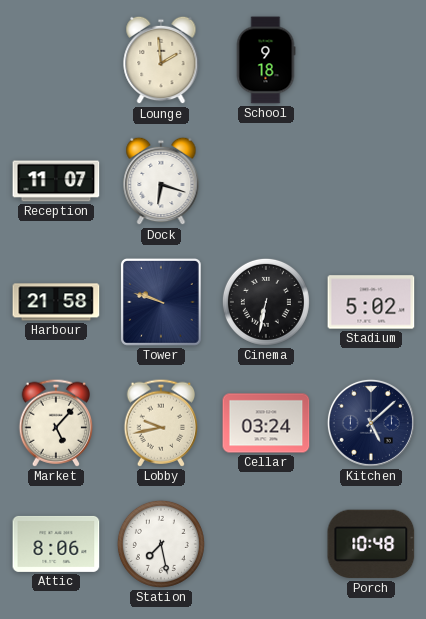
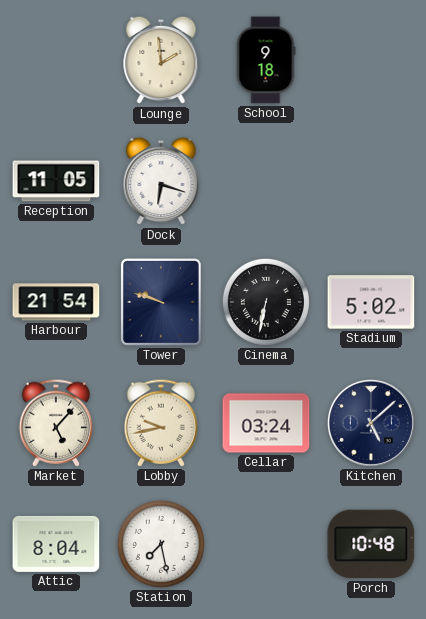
Reception: 11:07 -> 11:05 (56, 181)
Harbour: 21:58 -> 21:54 (56, 302)
Attic: 8:06 -> 8:04 (56, 544)
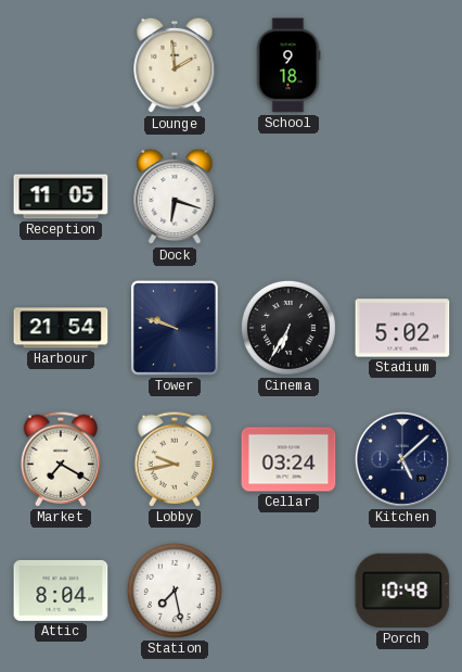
Cinema: 6:32 -> 6:35 (288, 328)
Market: 5:07 -> 7:20 (60, 459)
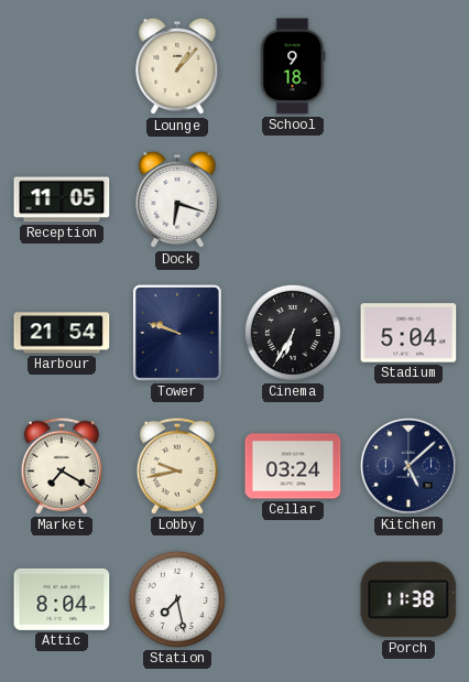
Lounge: 1:59 -> 1:07 (177, 66)
Stadium: 5:02 -> 5:04 (408, 333)
Porch: 10:48 -> 11:38 (408, 599)
